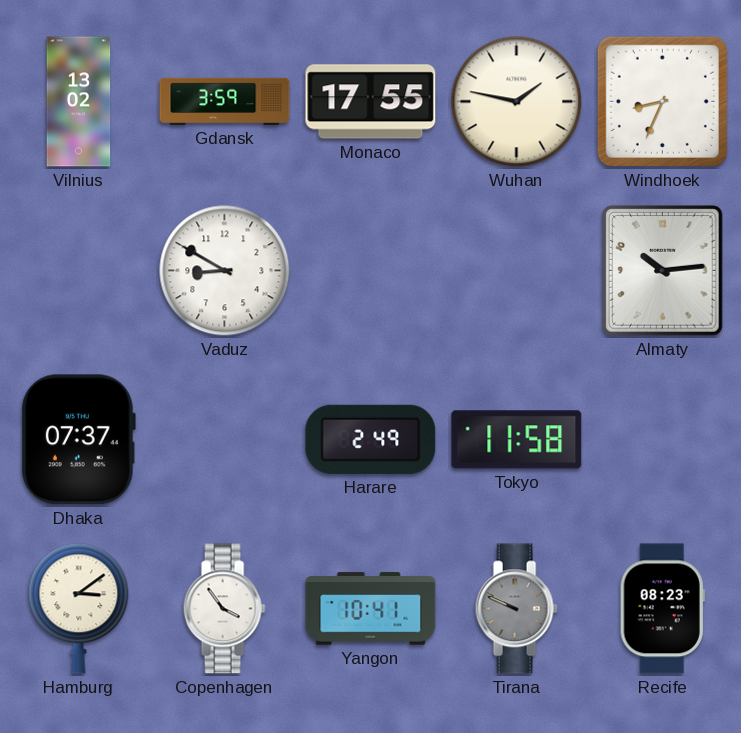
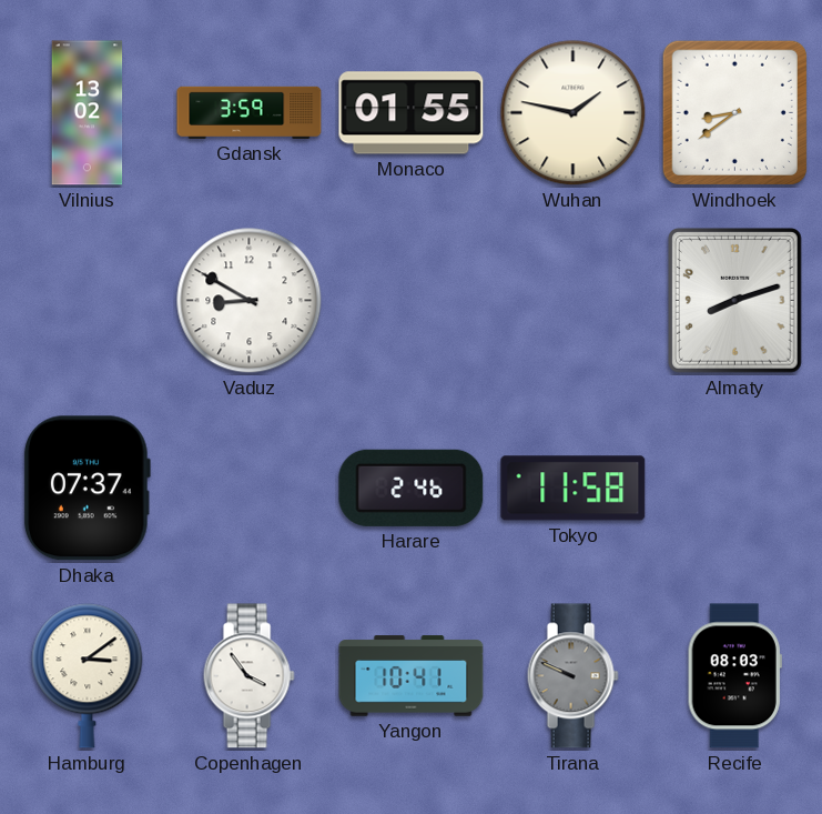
Monaco: 17:55 -> 01:55 (412, 113)
Windhoek: 8:34 -> 8:39 (734, 112)
Almaty: 10:14 -> 8:12 (735, 301)
Harare: 2:49 -> 2:46 (412, 488)
Recife: 08:23 -> 08:03 (734, 676)
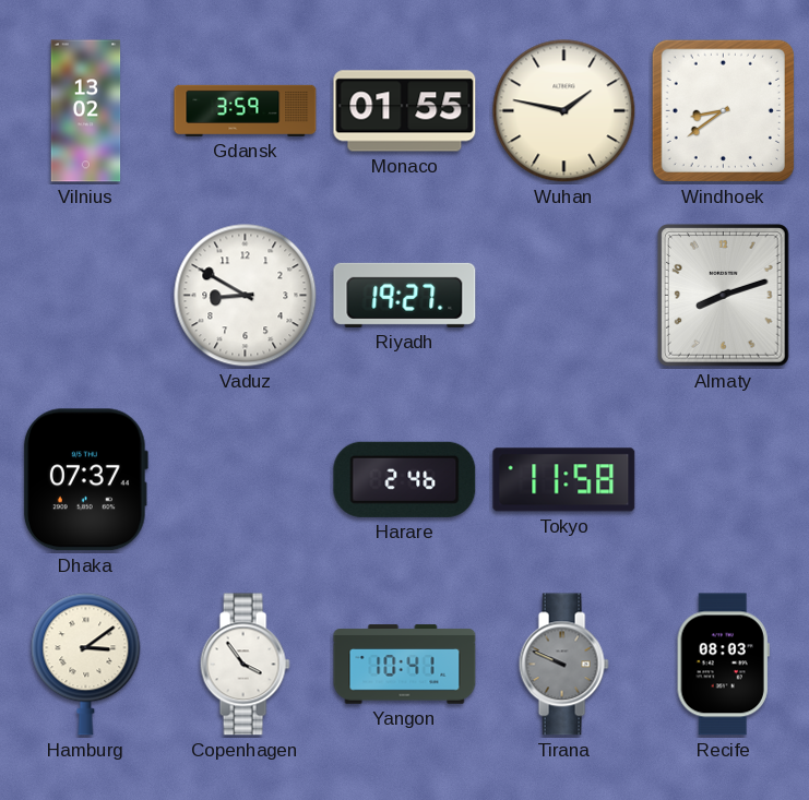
Riyadh: none -> 19:27 (405, 295)
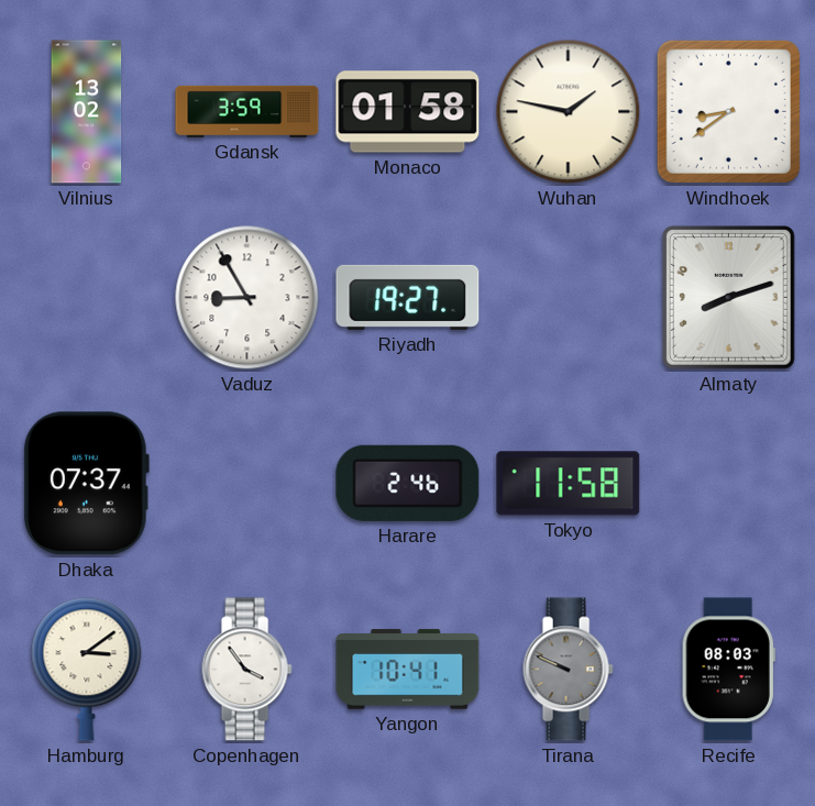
Monaco: 01:55 -> 01:58 (408, 112)
Vaduz: 8:50 -> 8:55 (247, 298)
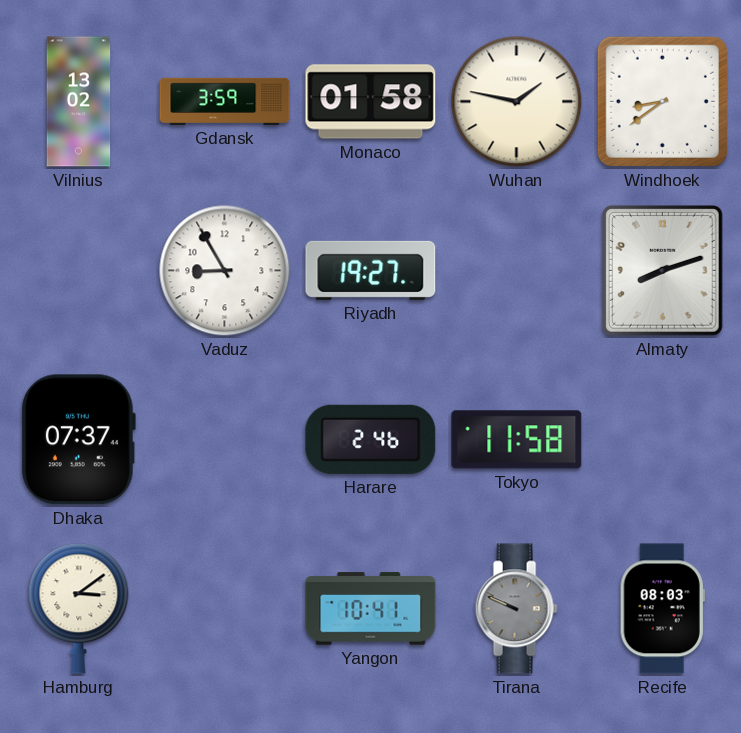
Copenhagen: 3:54 -> none (246, 670)
